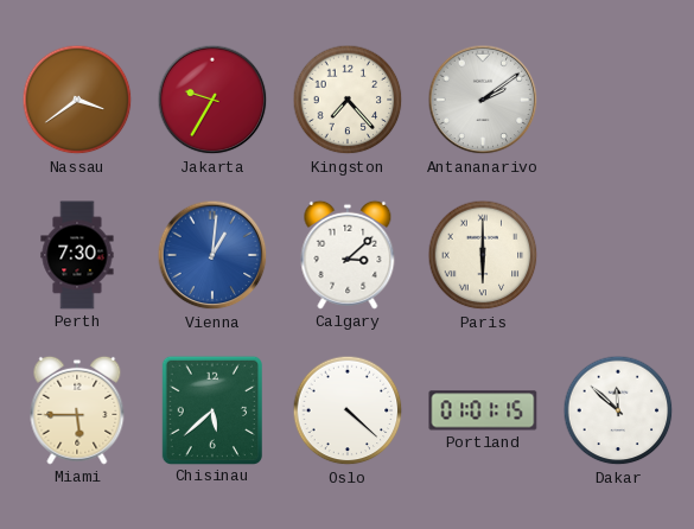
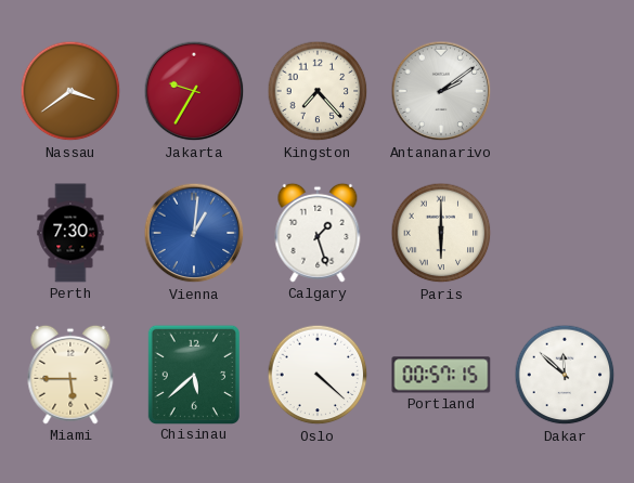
Calgary: 3:08 -> 1:27 (318, 233)
Portland: 01:01 -> 00:57 (441, 375)
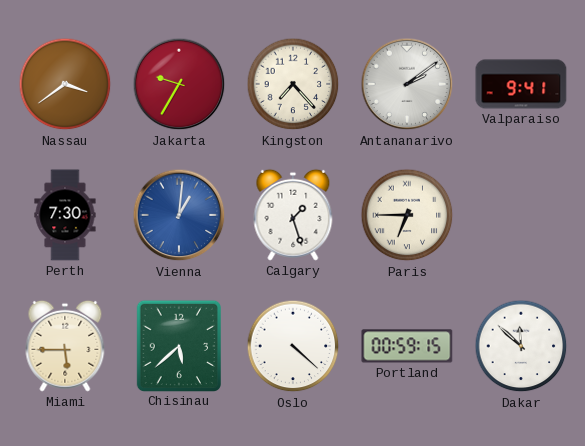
Valparaiso: none -> 9:41 (521, 84)
Paris: 6:00 -> 6:45 (407, 215)
Portland: 00:57 -> 00:59 (407, 346)
